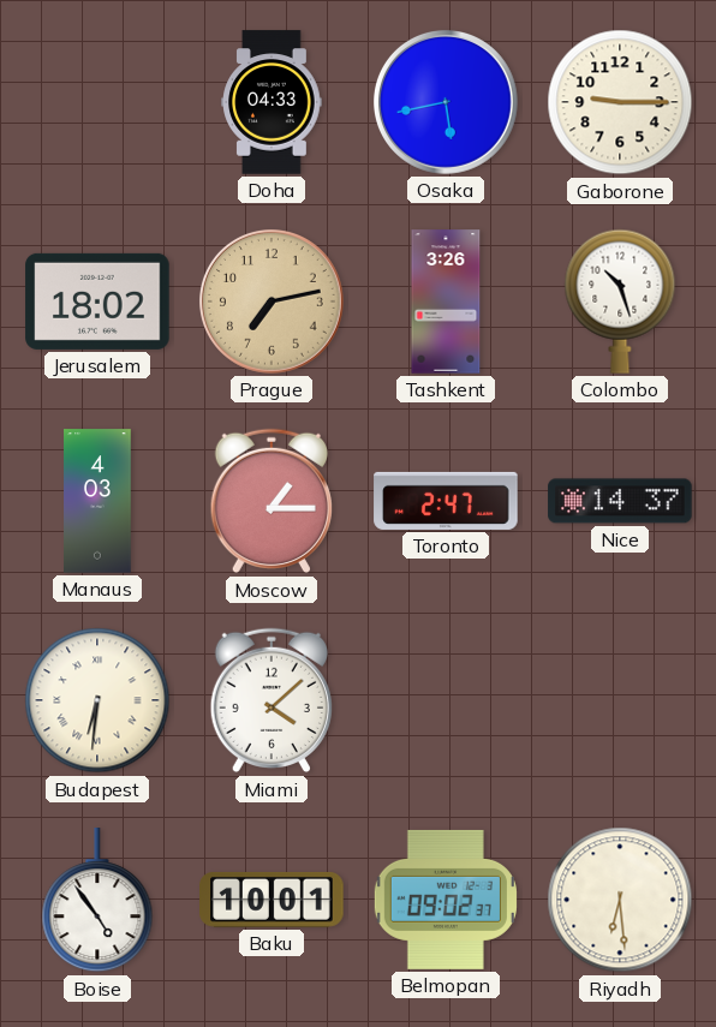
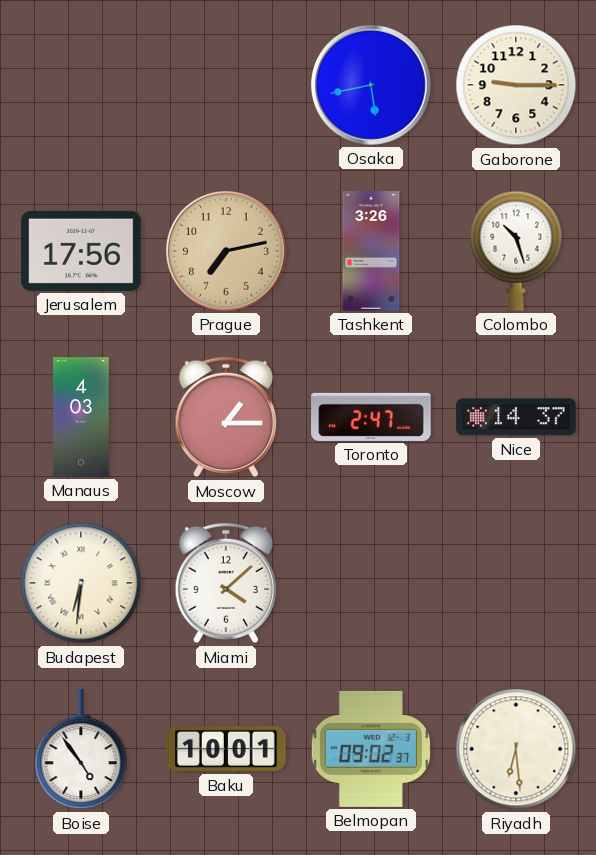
Doha: 04:33 -> none (272, 102)
Jerusalem: 18:02 -> 17:56 (81, 251)
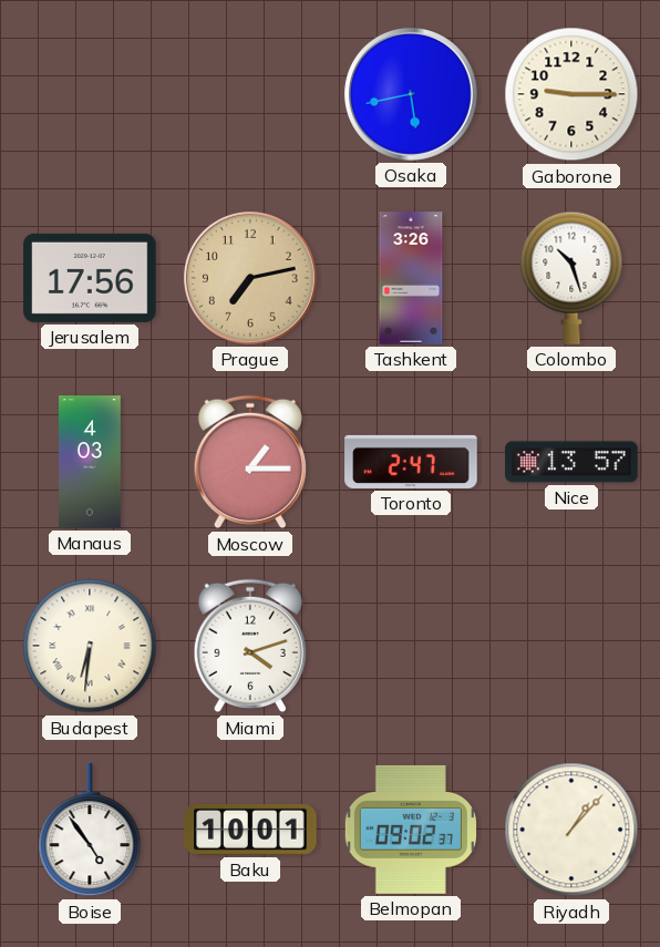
Nice: 14:37 -> 13:57 (571, 462)
Miami: 4:08 -> 4:12 (250, 646)
Riyadh: 6:29 -> 1:07 (571, 830)
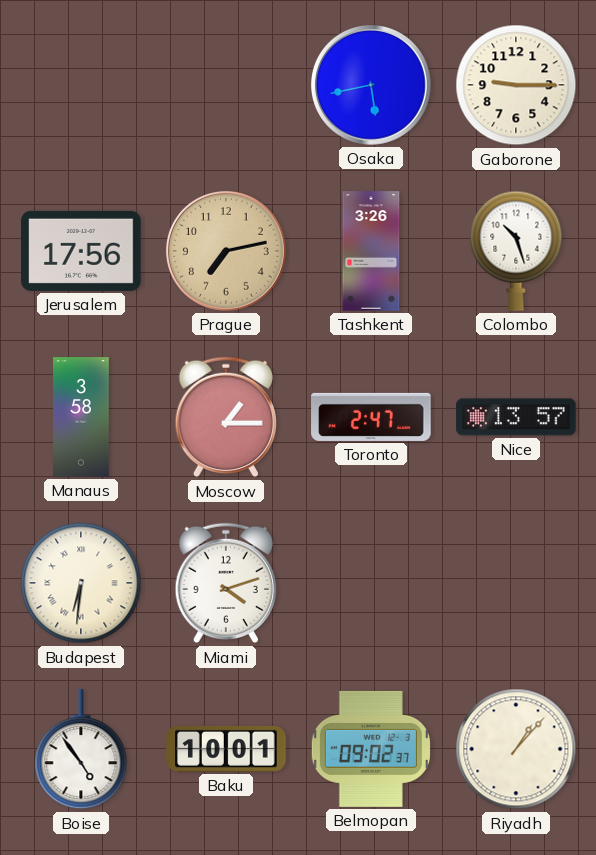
Manaus: 4:03 -> 3:58 (81, 417)
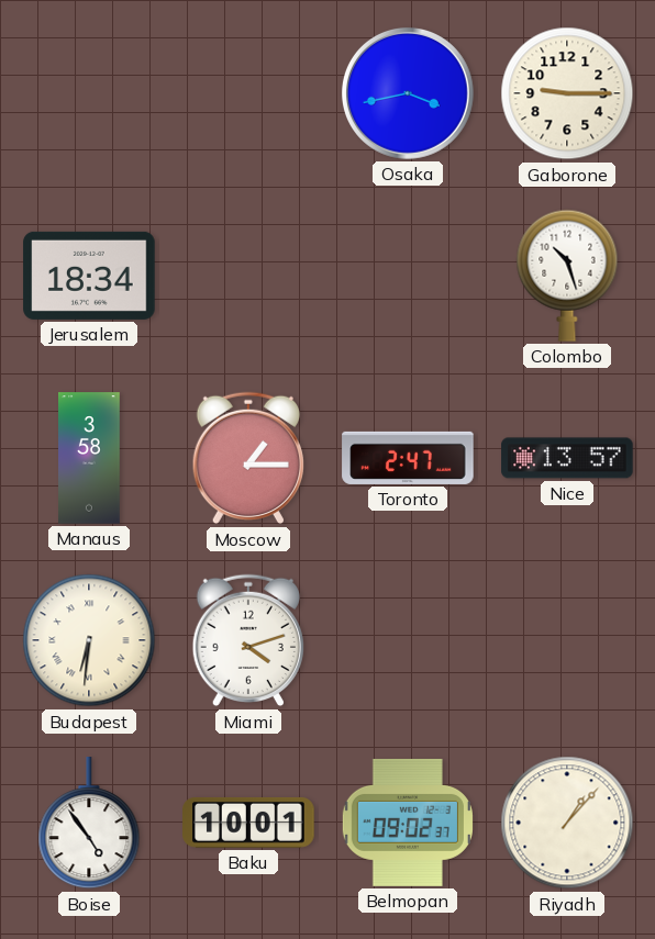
Osaka: 5:43 -> 3:43 (408, 93)
Jerusalem: 17:56 -> 18:34 (89, 276)
Prague: 7:13 -> none (226, 251)
Tashkent: 3:26 -> none (371, 251)
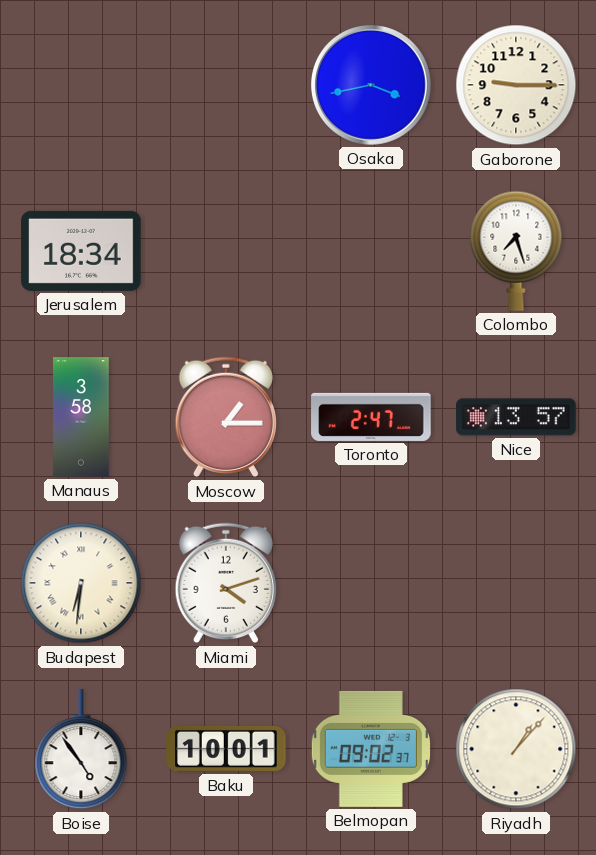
Colombo: 10:27 -> 7:27 (516, 251)
